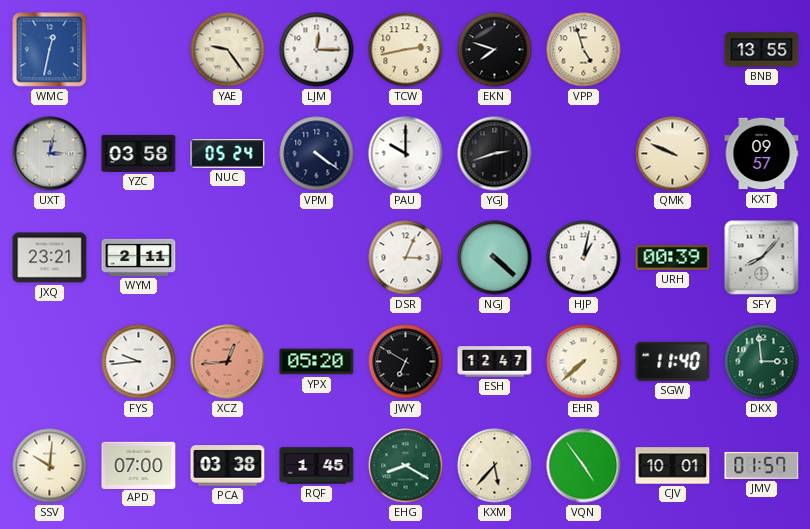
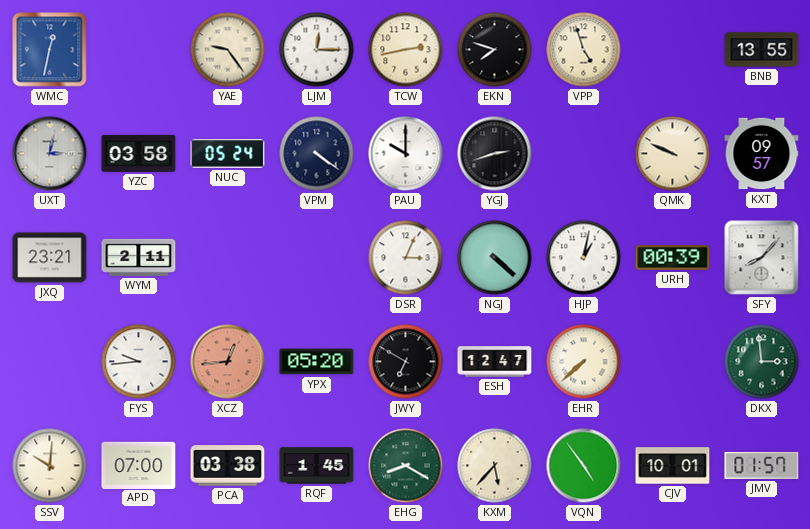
SGW: 11:40 -> none (673, 361)
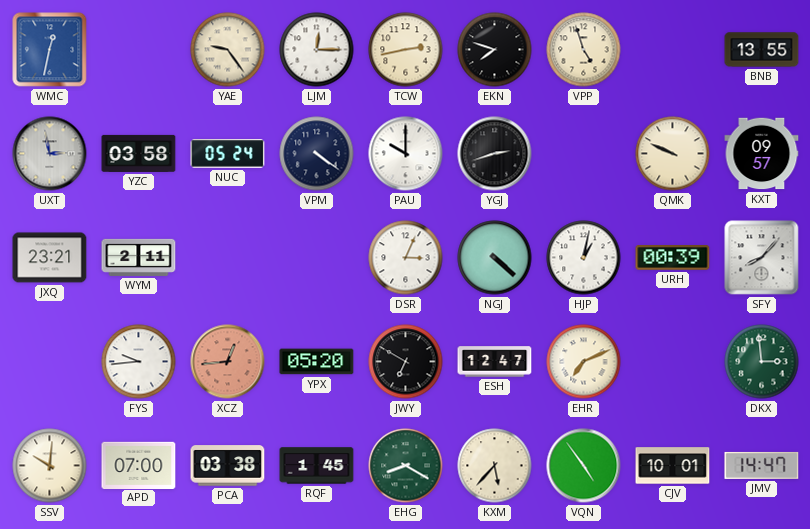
UXT: 3:02 -> 2:58 (50, 154)
EHR: 7:38 -> 7:11 (584, 362)
JMV: 01:57 -> 14:47 (762, 465)
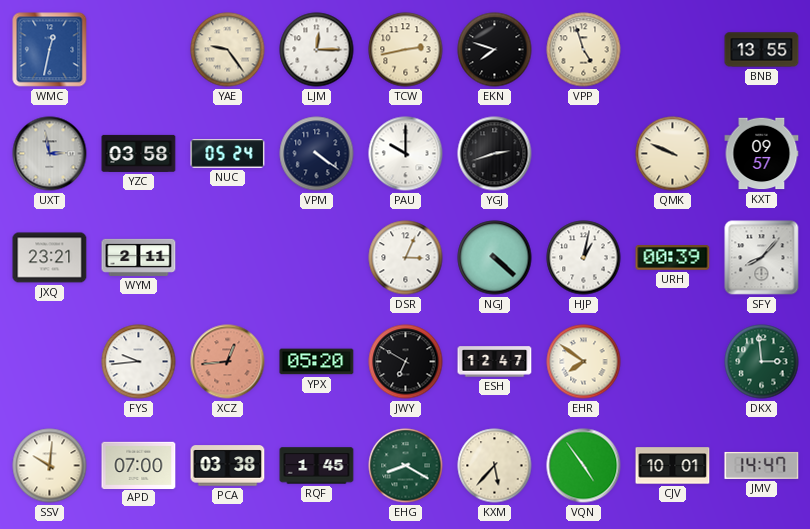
EHR: 7:11 -> 7:51 (584, 362)
